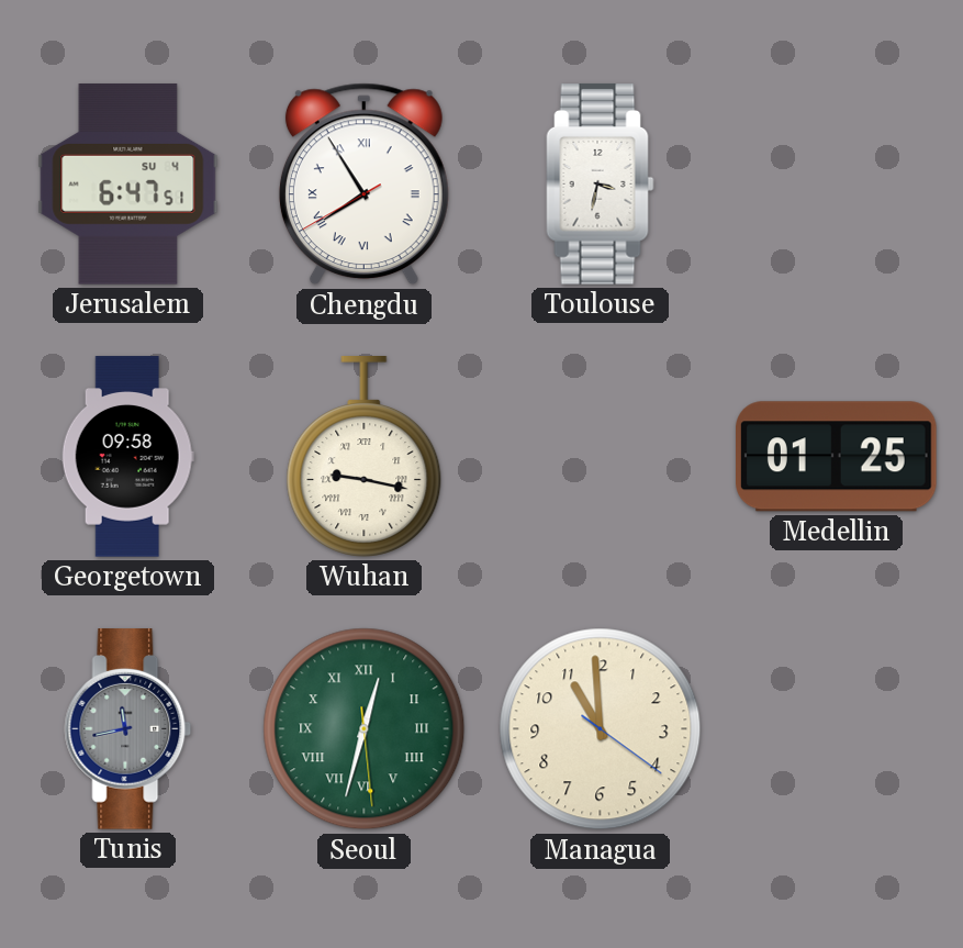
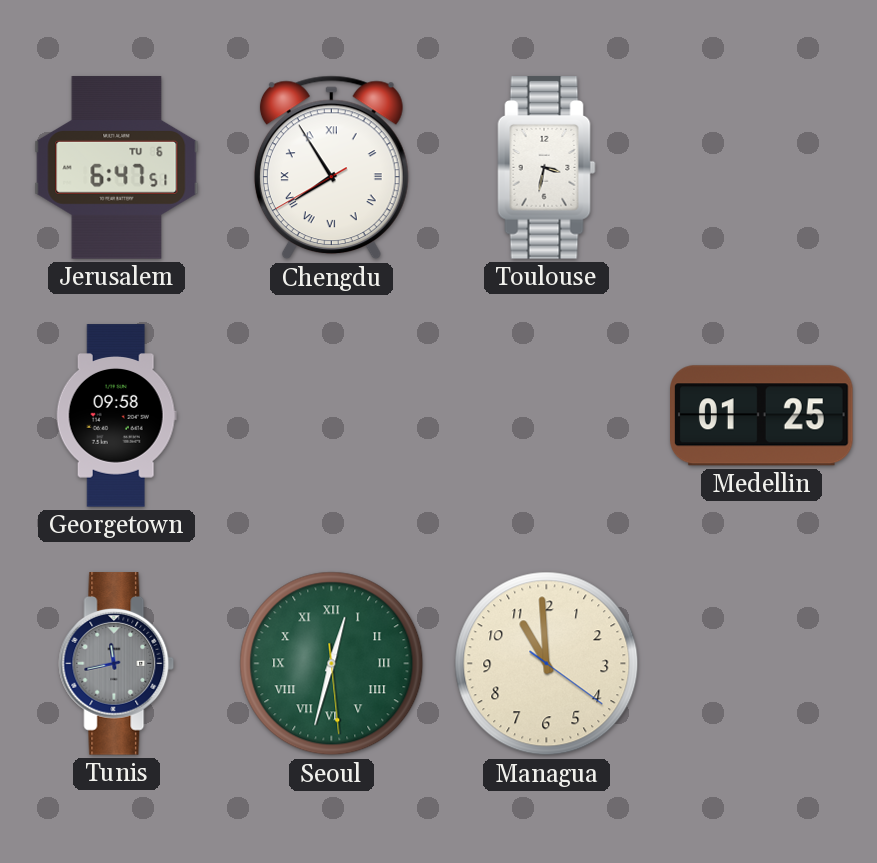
Jerusalem date: SU 4 -> TU 6 (117, 168)
Wuhan: 9:17 -> none (365, 457)
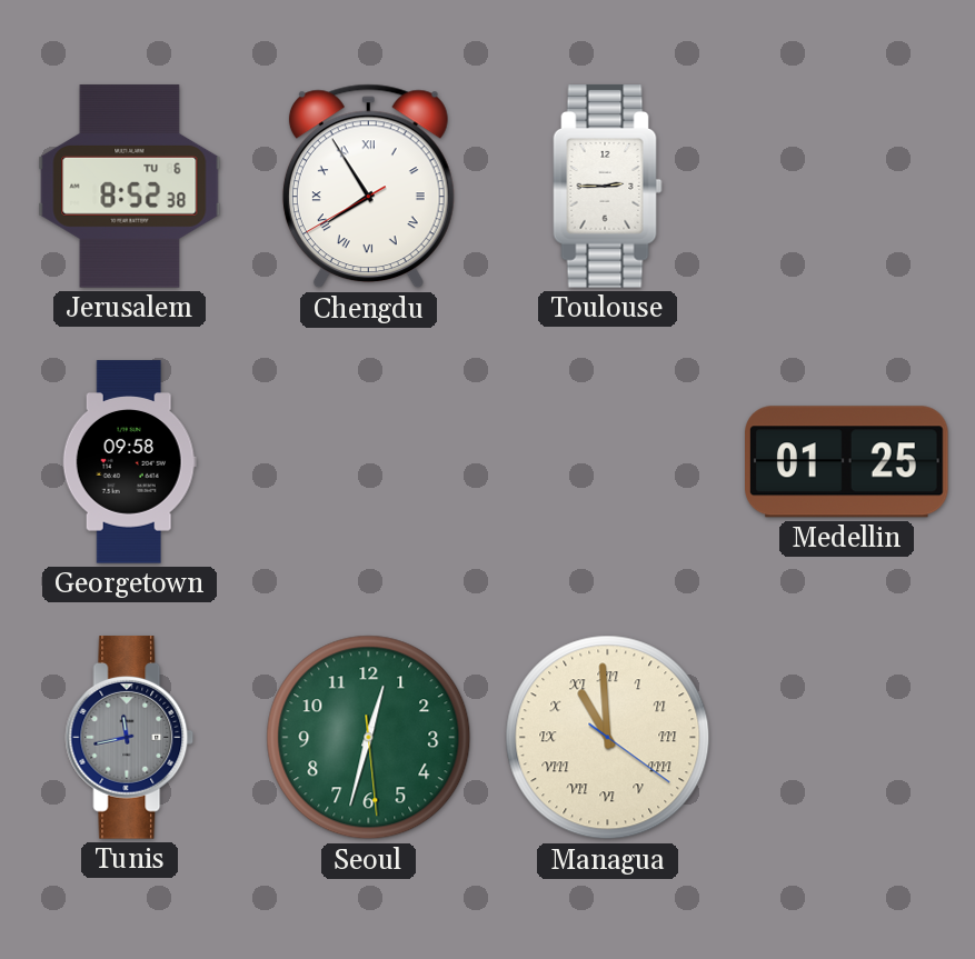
Jerusalem: 6:47 -> 8:52 (130, 187)
Toulouse: 3:32 -> 2:45 (608, 187)
Seoul numerals: Roman -> Arabic (369, 738)
Managua numerals: Arabic -> Roman (608, 738)
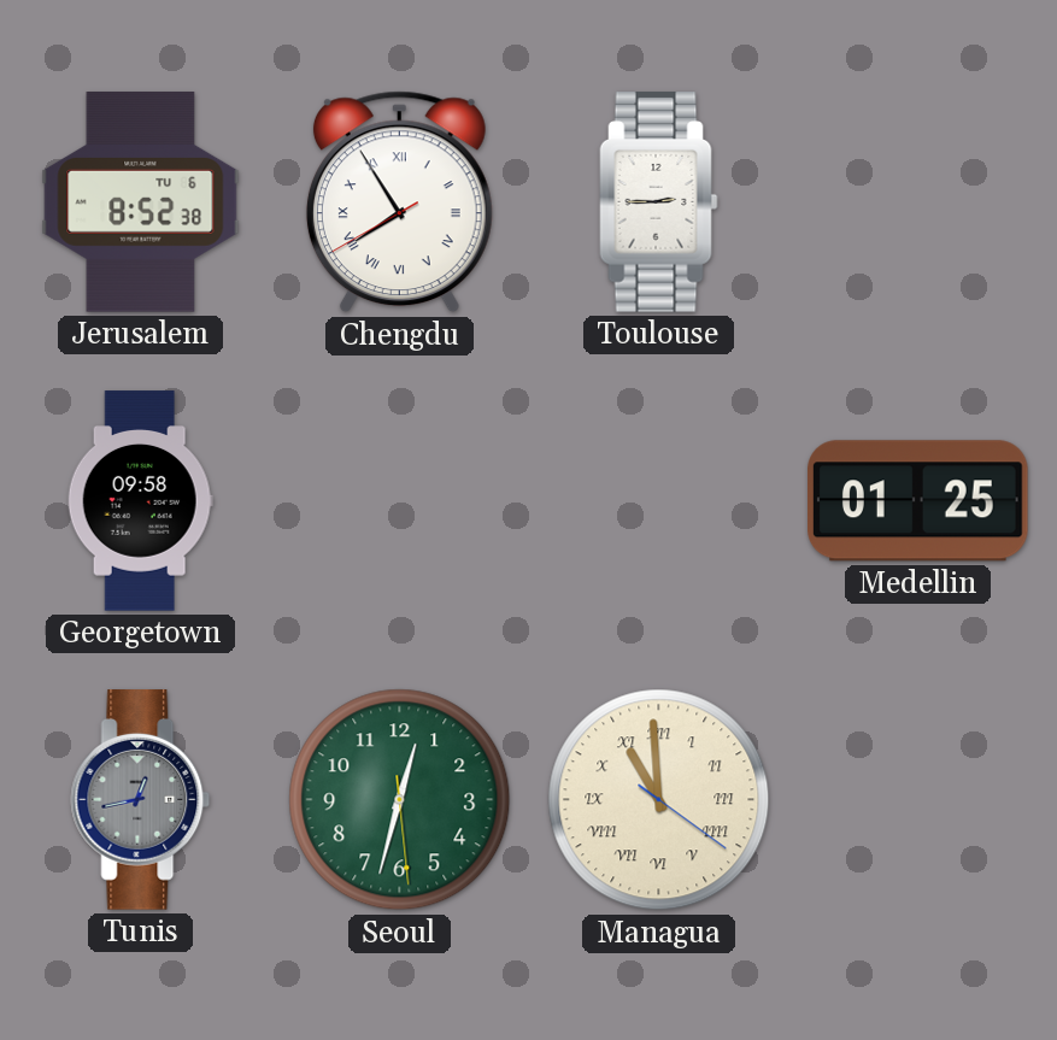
Tunis: 11:43 -> 12:43 (141, 800)
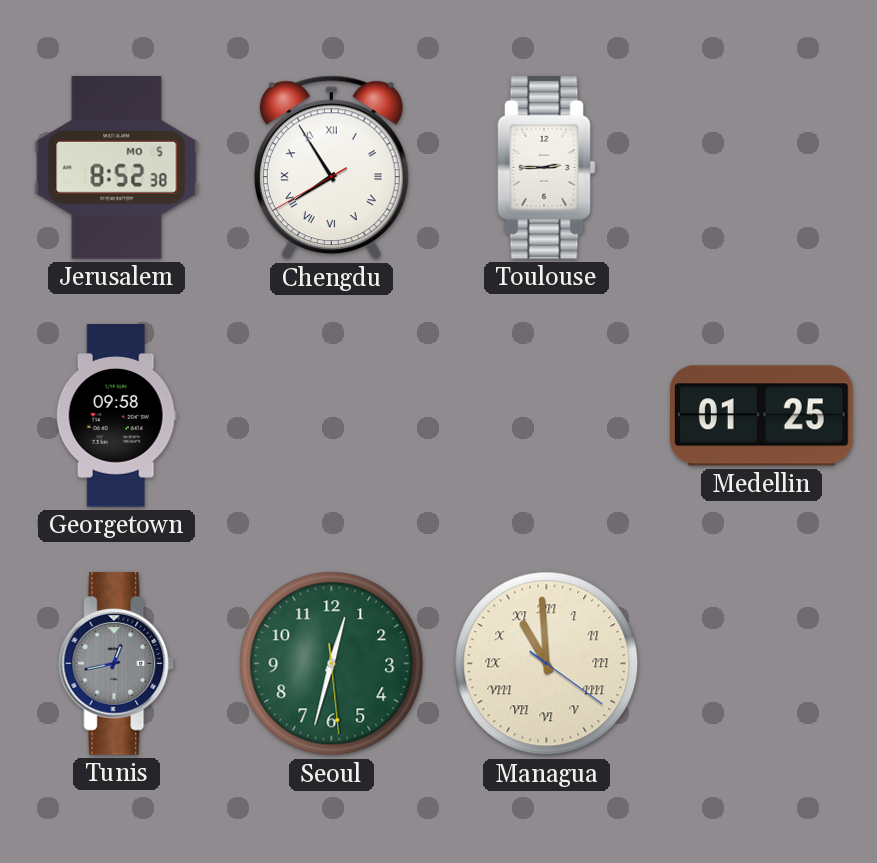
Jerusalem date: TU 6 -> MO 5 (117, 168)
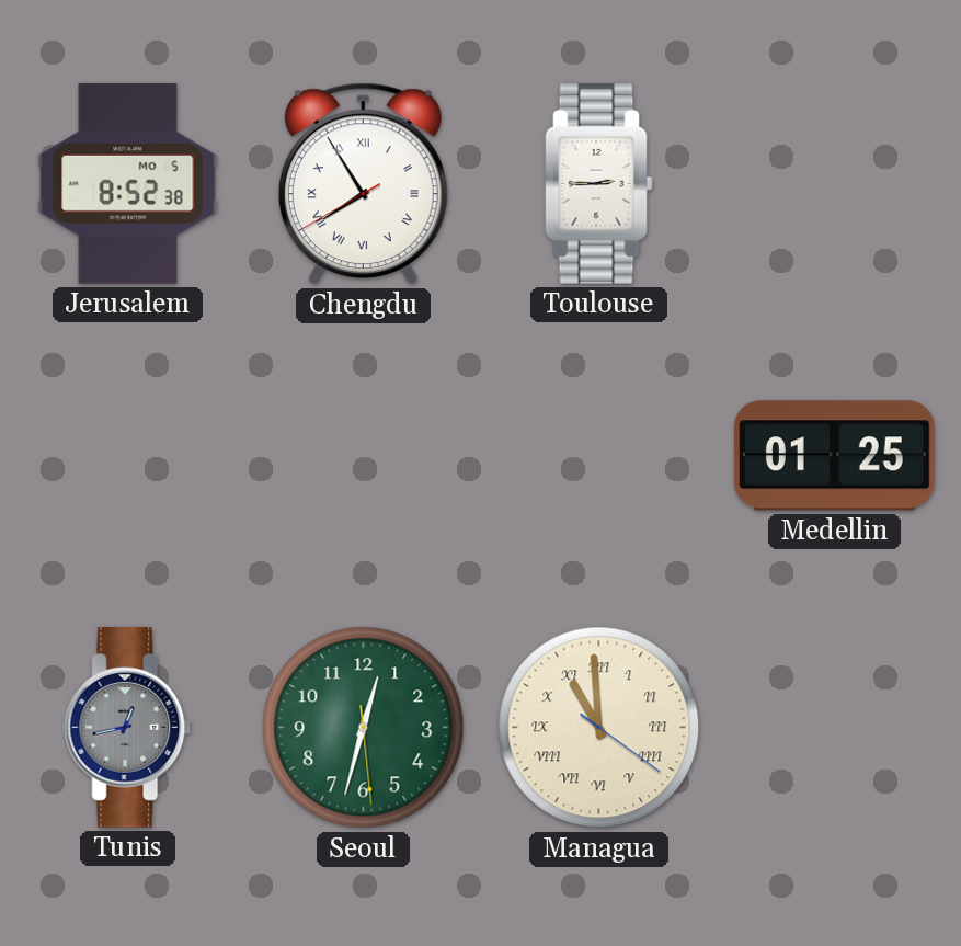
Georgetown: 09:58 -> none (116, 416)
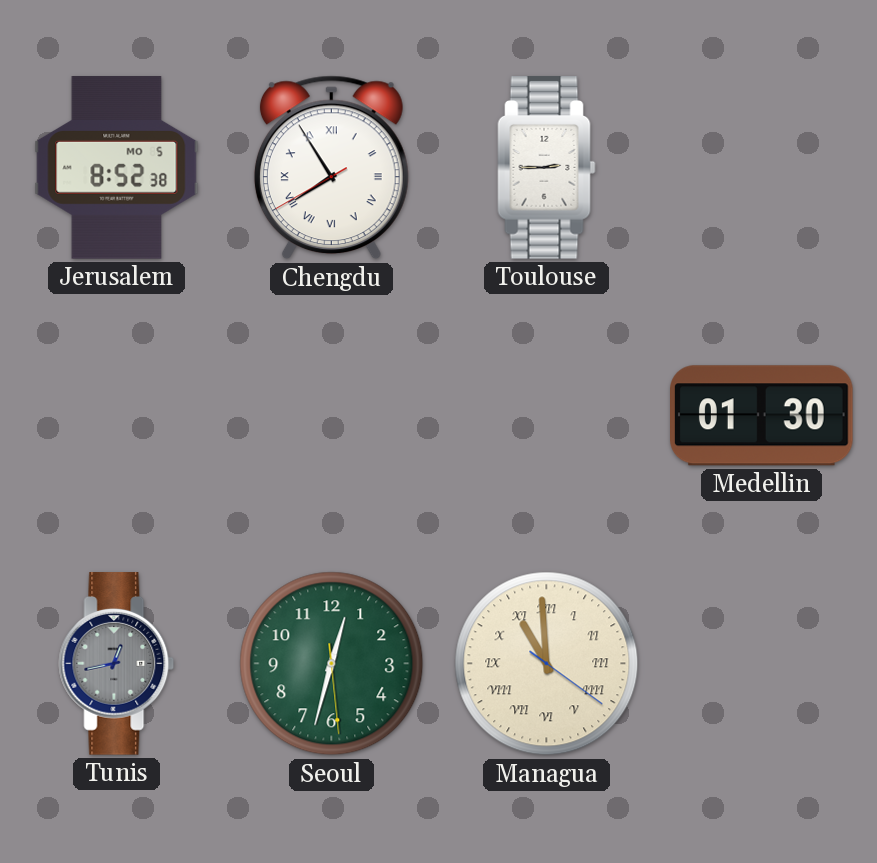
Medellin: 01:25 -> 01:30 (762, 416)
